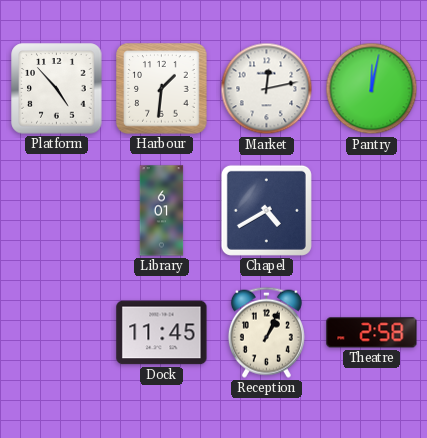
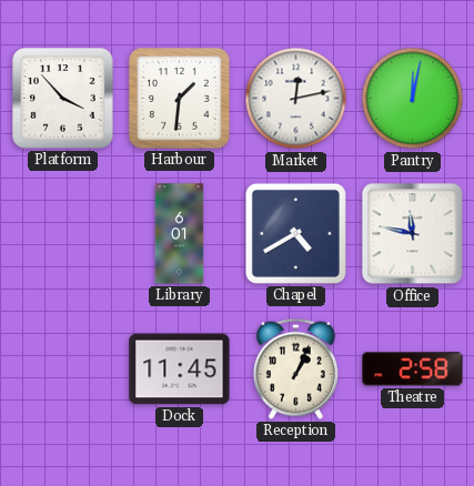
Platform: 4:53 -> 3:53 (63, 99)
Office: none -> 11:47 (413, 234)
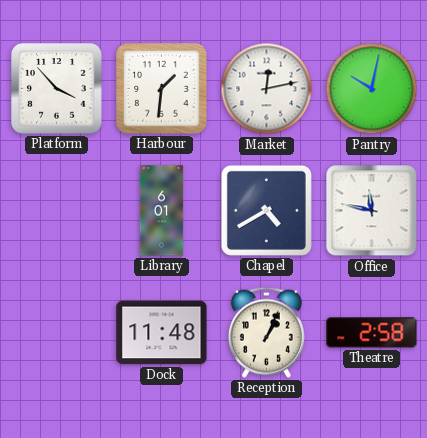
Pantry: 12:02 -> 10:02 (372, 89)
Dock: 11:45 -> 11:48 (162, 333)
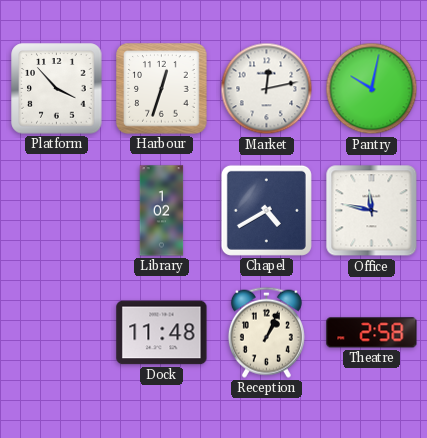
Harbour: 1:31 -> 12:33 (162, 89)
Library: 6:01 -> 1:02 (162, 211)
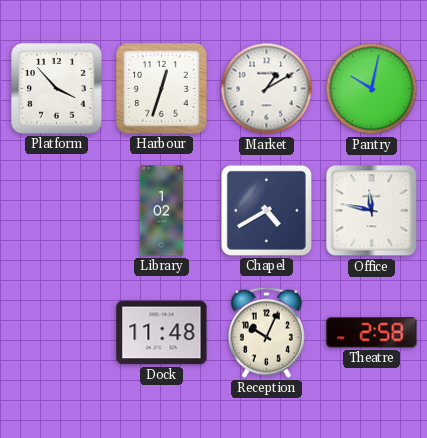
Market: 12:13 -> 1:10 (267, 89)
Reception: 1:04 -> 10:04 (266, 332)
